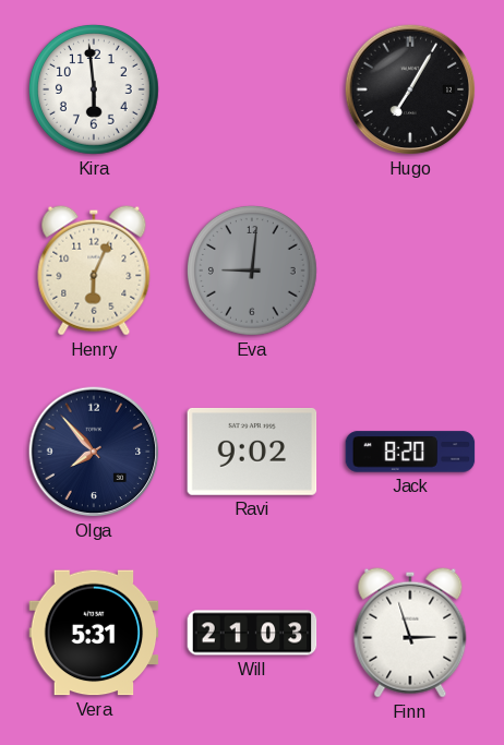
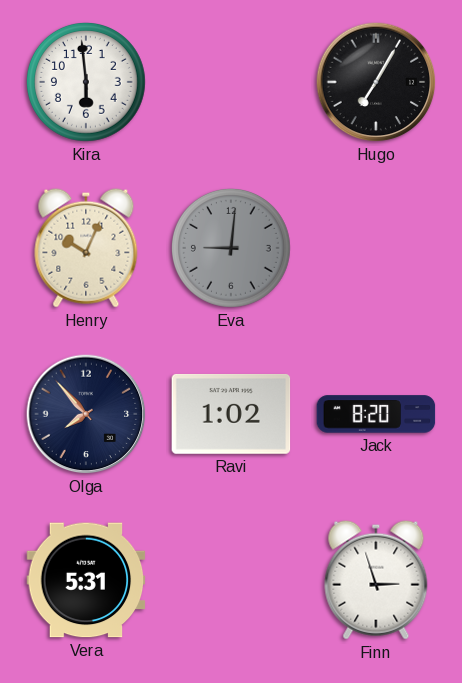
Henry: 6:04 -> 10:04 (86, 248)
Ravi: 9:02 -> 1:02 (231, 414)
Will: 21:03 -> none (252, 633)
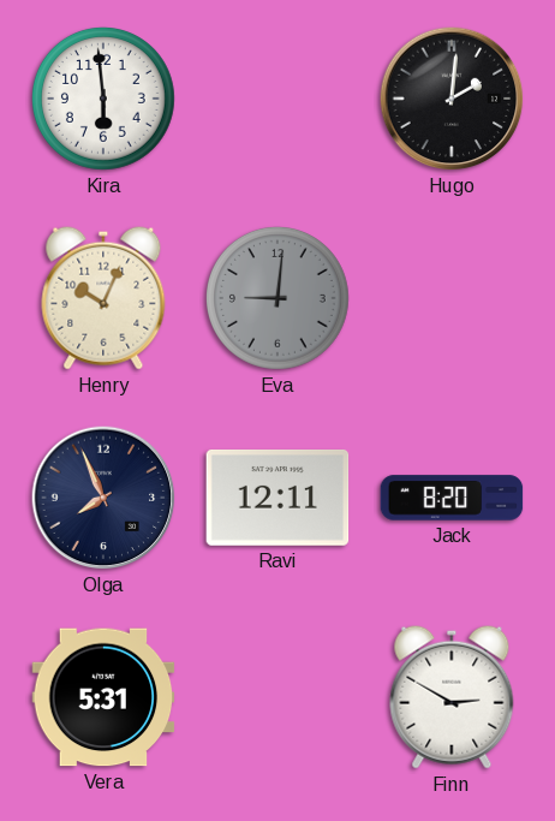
Hugo: 7:05 -> 2:01 (452, 99)
Olga: 7:53 -> 7:56 (103, 498)
Ravi: 1:02 -> 12:11 (277, 498)
Finn: 2:57 -> 2:50 (452, 697)
